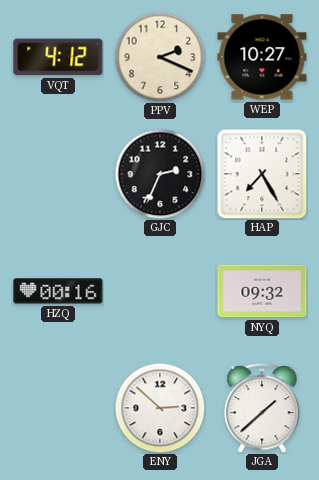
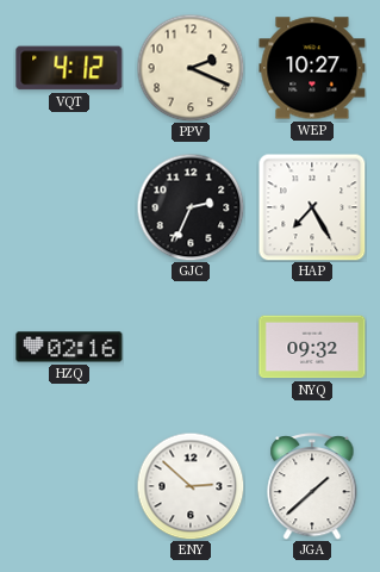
HZQ: 00:16 -> 02:16 (69, 347)
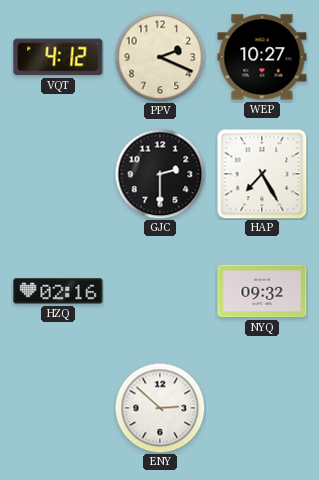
GJC: 2:34 -> 2:30 (160, 174)
JGA: 1:38 -> none (312, 487)
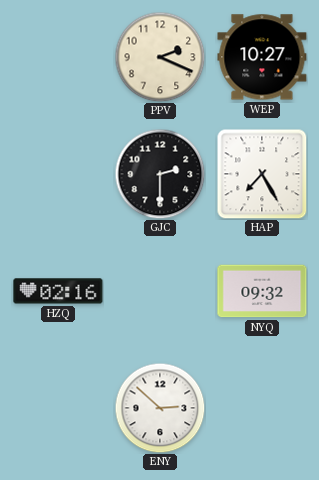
VQT: 4:12 -> none (58, 57)
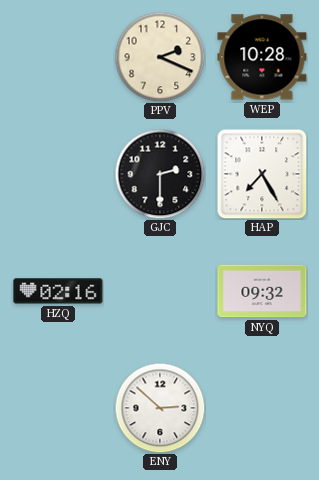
WEP: 10:27 -> 10:28 (262, 57)
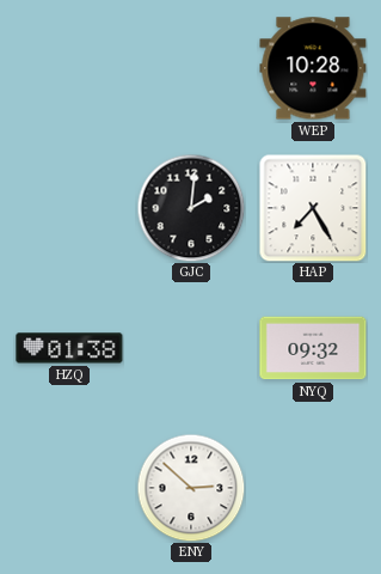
PPV: 2:19 -> none (160, 57)
GJC: 2:30 -> 2:01 (191, 208)
HZQ: 02:16 -> 01:38 (69, 348)
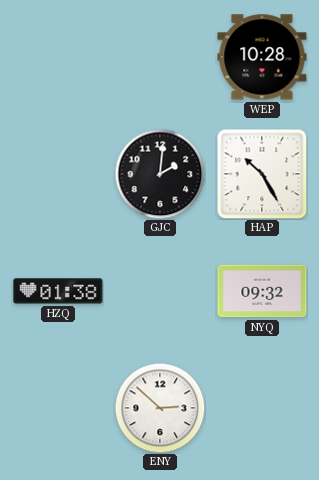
HAP: 7:25 -> 10:25 (262, 174)
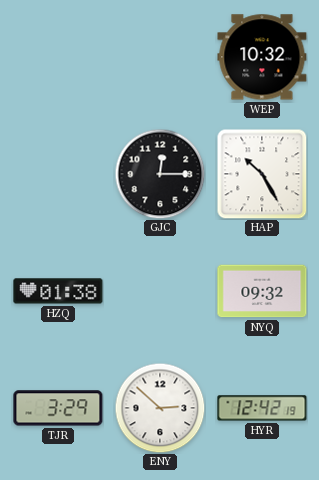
WEP: 10:28 -> 10:32 (262, 57)
GJC: 2:01 -> 12:15 (160, 174)
TJR: none -> 3:29 (58, 408)
HYR: none -> 12:42 (262, 408)
